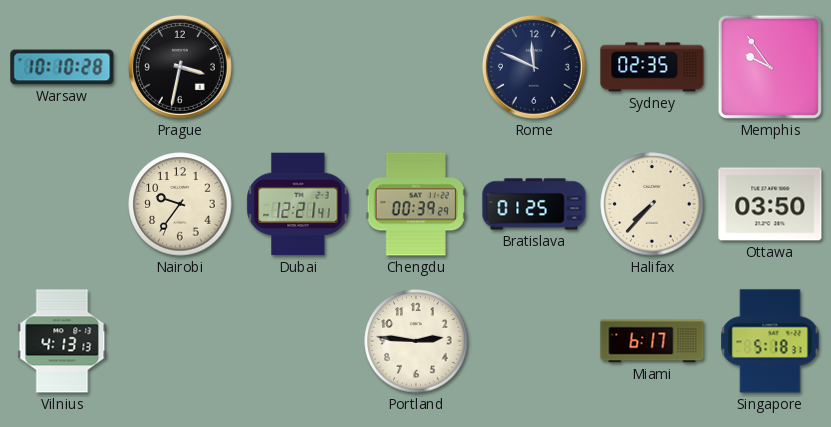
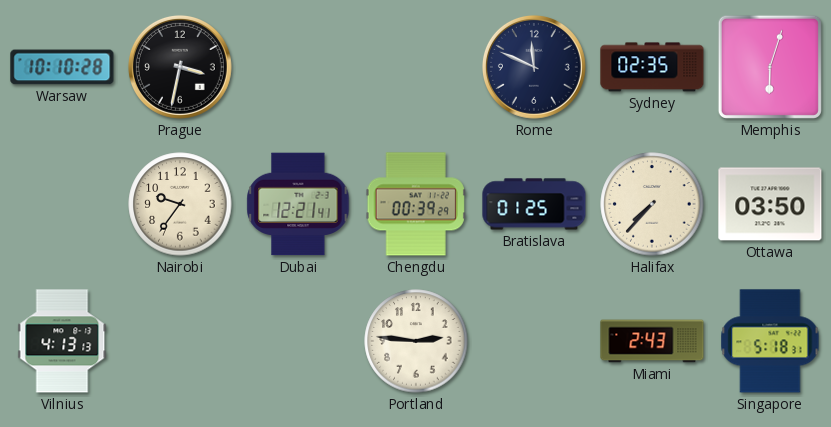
Memphis: 9:54 -> 6:03 (770, 67)
Miami: 6:17 -> 2:43 (652, 341)
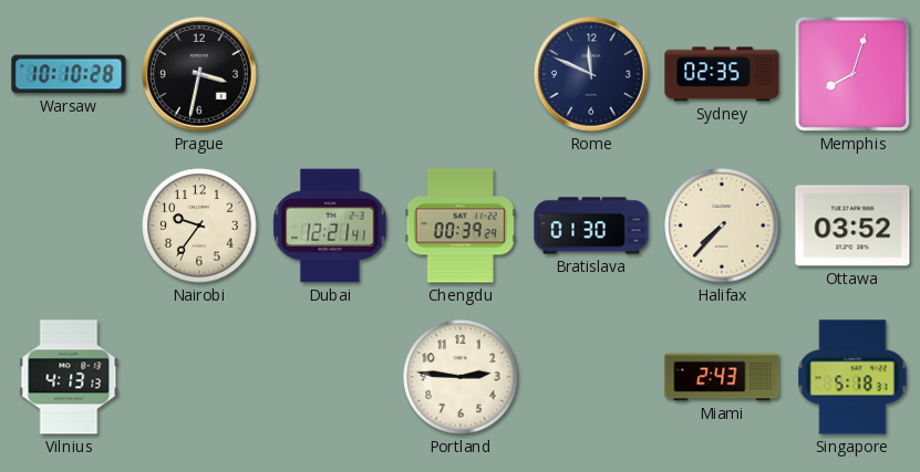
Memphis: 6:03 -> 8:03 (852, 74)
Bratislava: 01:25 -> 01:30 (591, 225)
Ottawa: 03:50 -> 03:52 (852, 225)
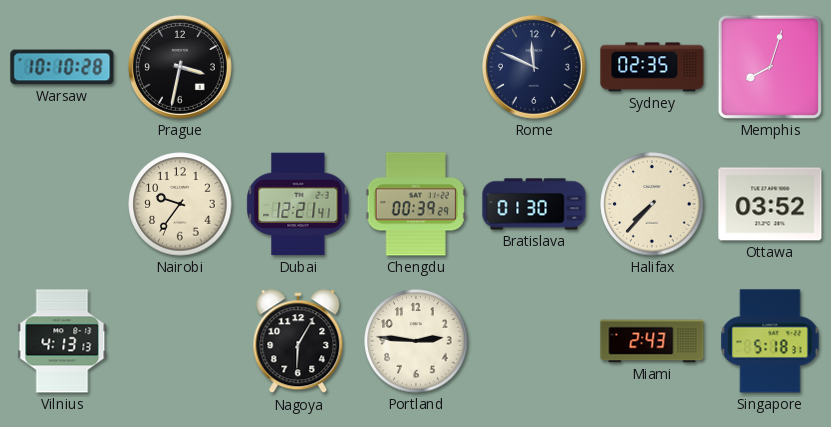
Nagoya: none -> 6:05 (298, 342)
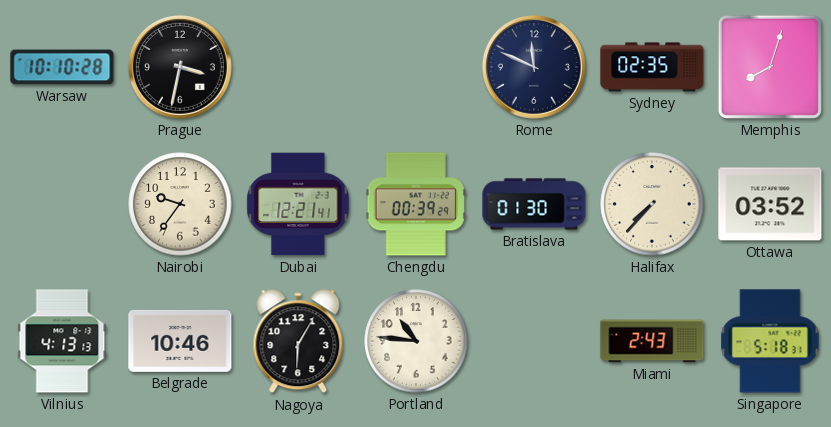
Belgrade: none -> 10:46 (180, 341)
Portland: 2:46 -> 10:46 (416, 341)
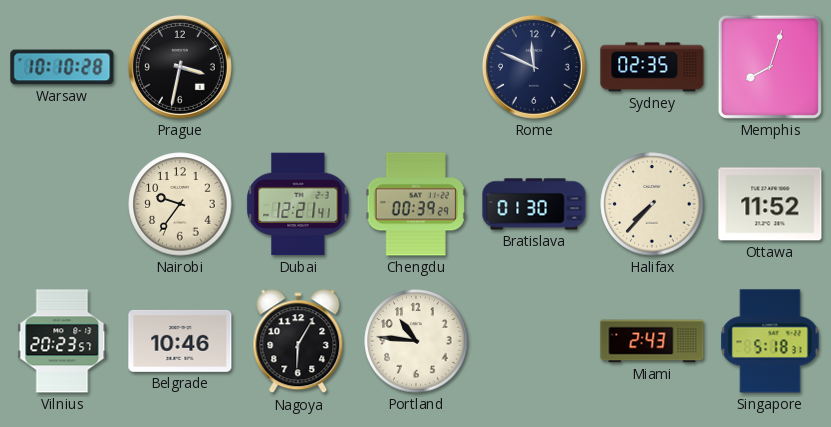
Ottawa: 03:52 -> 11:52 (770, 204)
Vilnius: 4:13 -> 20:23 (62, 341)
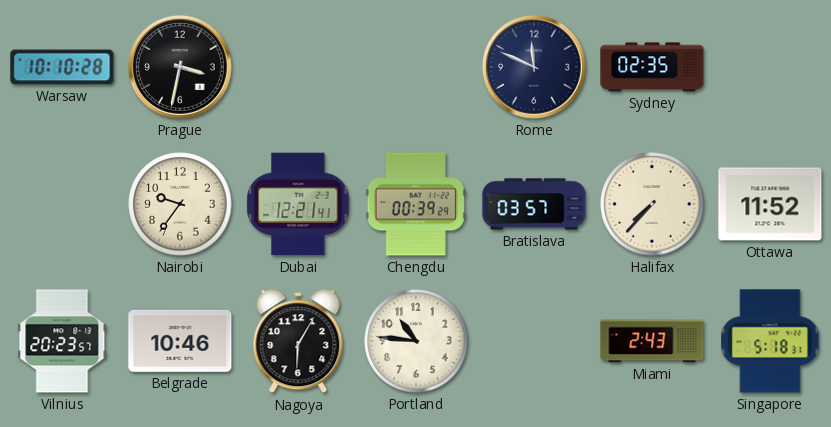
Memphis: 8:03 -> none (770, 67)
Bratislava: 01:30 -> 03:57 (534, 204)
